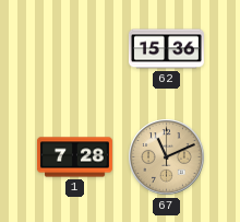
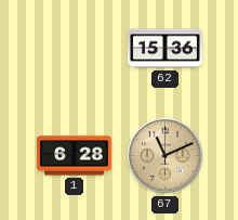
1: 7:28 -> 6:28 (74, 156)
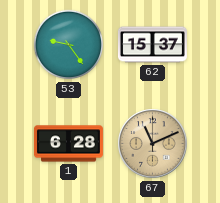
53: none -> 9:24 (69, 45)
62: 15:36 -> 15:37 (152, 45)
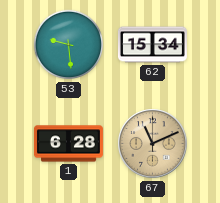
53: 9:24 -> 9:29 (69, 45)
62: 15:37 -> 15:34 (152, 45)
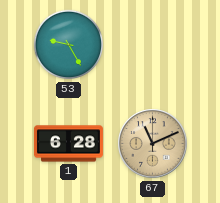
53: 9:29 -> 9:25 (69, 45)
62: 15:34 -> none (152, 45)
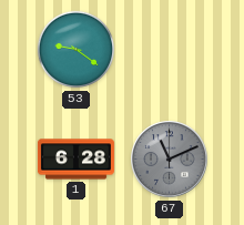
53: 9:25 -> 9:21 (77, 50)
67 dial: champagne -> grey (170, 160)
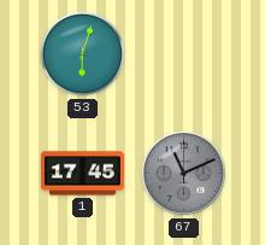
53: 9:21 -> 6:03 (83, 54)
1: 6:28 -> 17:45 (82, 174)
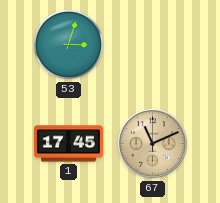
53: 6:03 -> 3:03 (69, 45)
67 dial: grey -> champagne (153, 144)
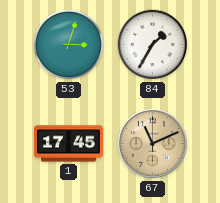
84: none -> 1:35 (153, 45)
